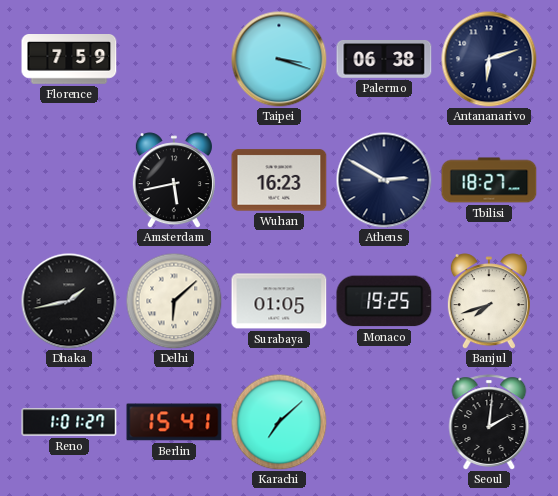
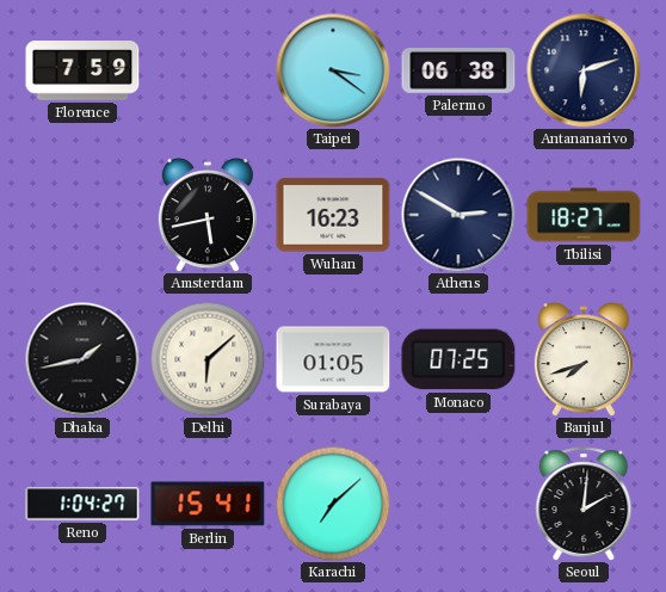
Taipei: 3:18 -> 3:21 (333, 70)
Monaco: 19:25 -> 07:25 (458, 359)
Reno: 1:01 -> 1:04 (82, 504)
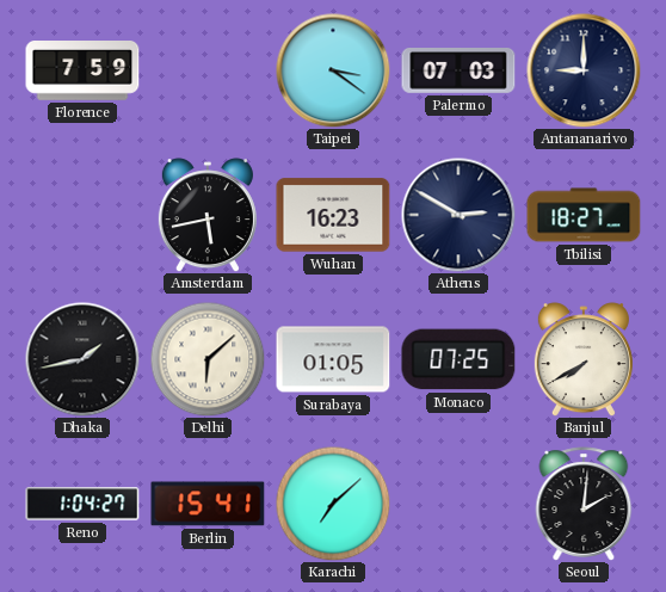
Palermo: 06:38 -> 07:03 (458, 70)
Antananarivo: 6:12 -> 9:00 (584, 70)
Banjul: 7:42 -> 7:40 (584, 359)
